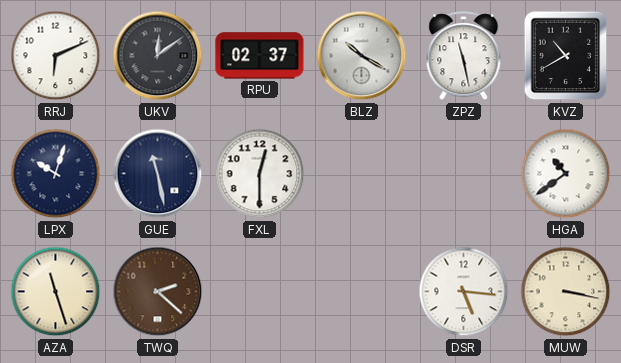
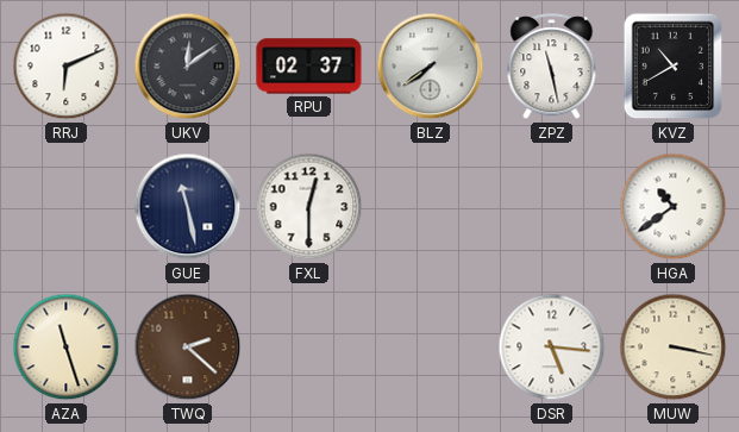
BLZ: 10:20 -> 7:39 (431, 67)
LPX: 10:03 -> none (56, 174)
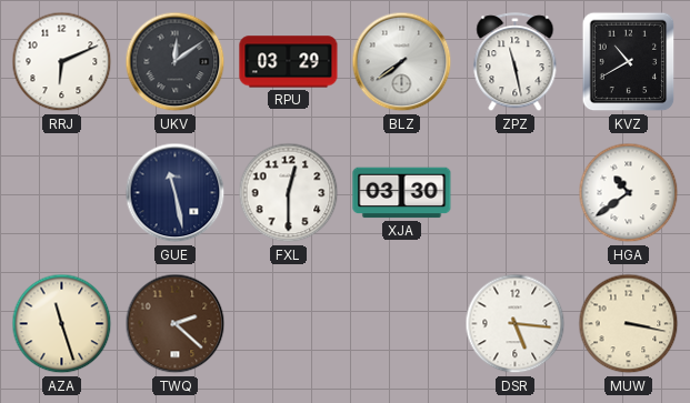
RPU: 02:37 -> 03:29 (289, 62)
XJA: none -> 03:30 (402, 193)
